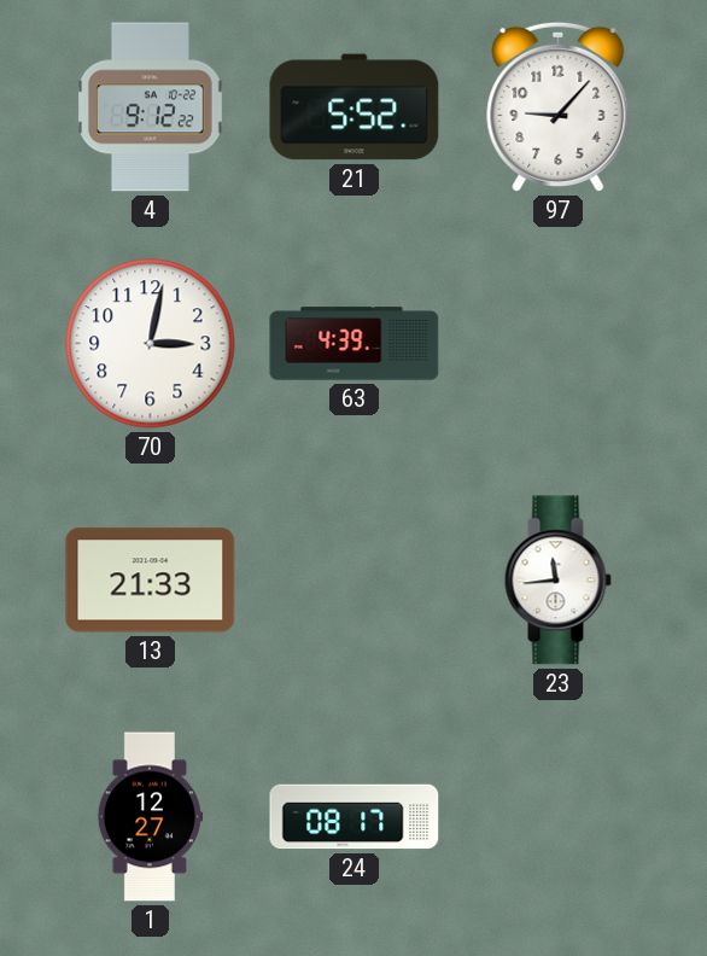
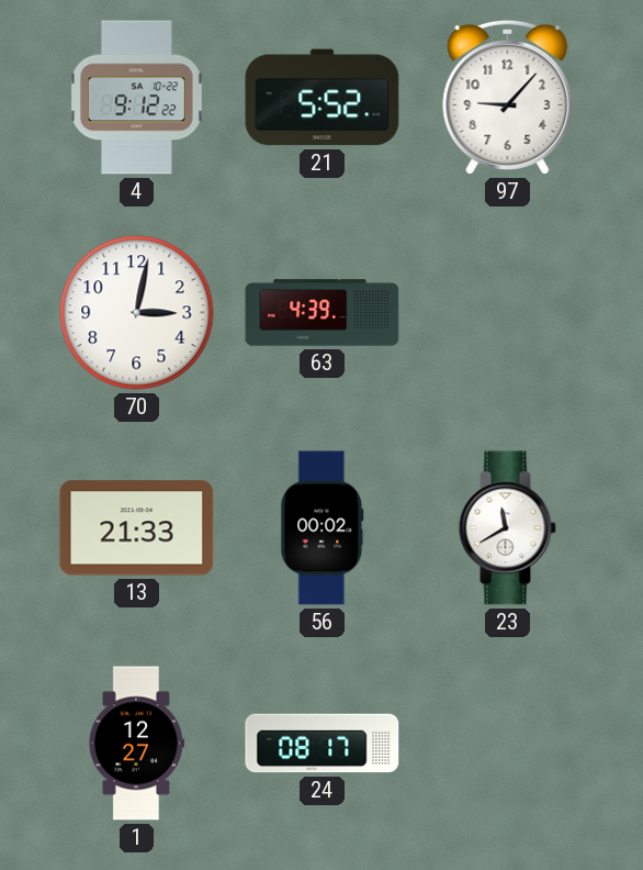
56: none -> 00:02 (323, 528)
23: 11:44 -> 11:40 (507, 528)
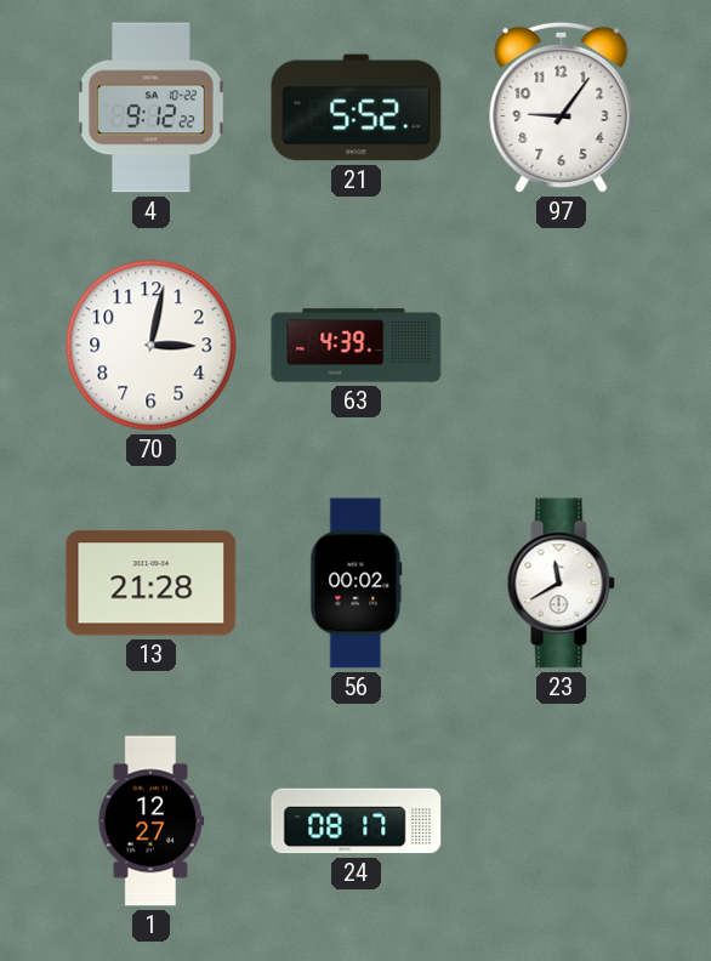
97: 9:07 -> 9:06 (562, 107)
13: 21:33 -> 21:28 (152, 584)
